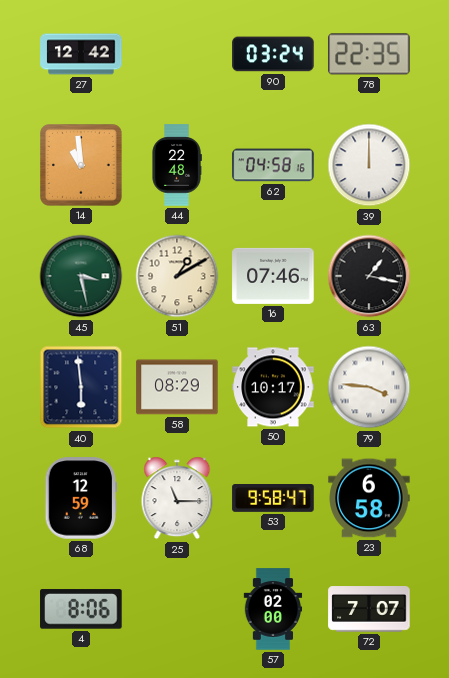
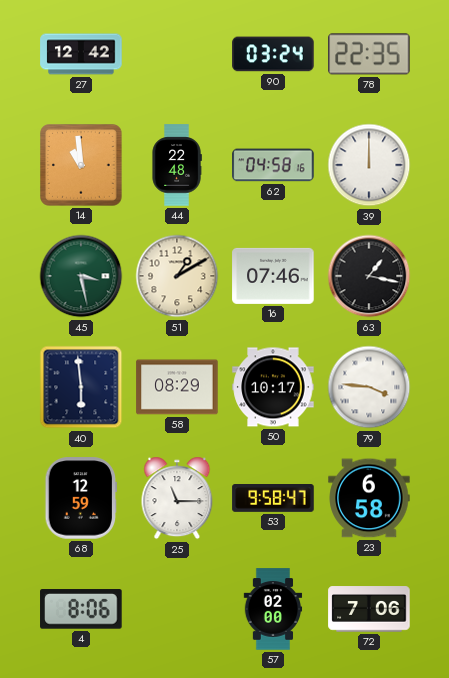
72: 7:07 -> 7:06 (369, 609)
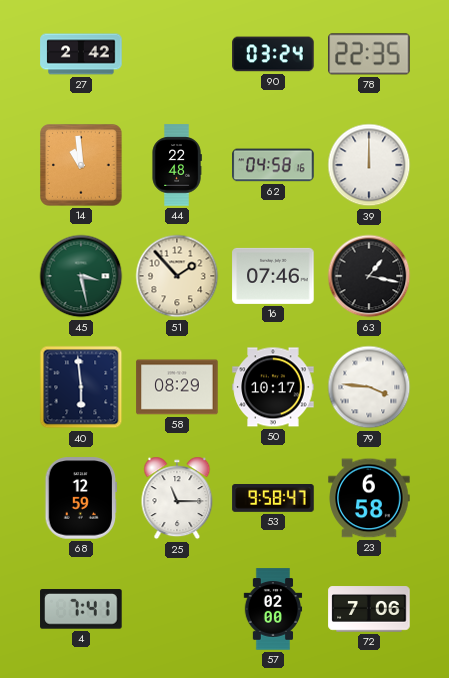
27: 12:42 -> 2:42 (81, 54)
51: 1:10 -> 1:53 (177, 276)
4: 8:06 -> 7:41 (81, 609)
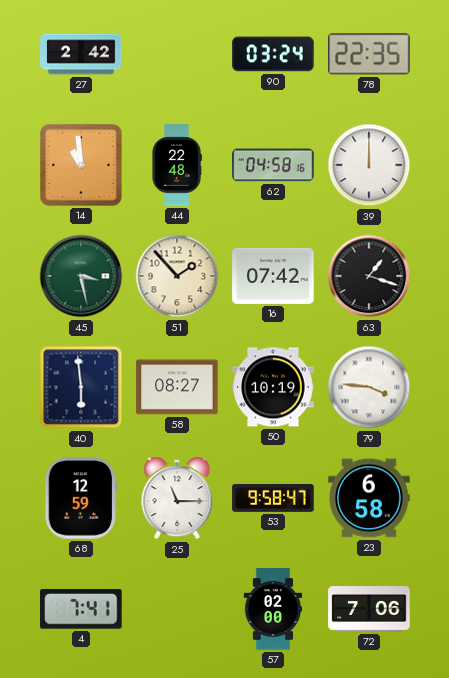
16: 07:46 -> 07:42 (273, 276)
63: 1:17 -> 1:18 (369, 276)
58: 08:29 -> 08:27 (177, 387)
50: 10:17 -> 10:19 (273, 387)
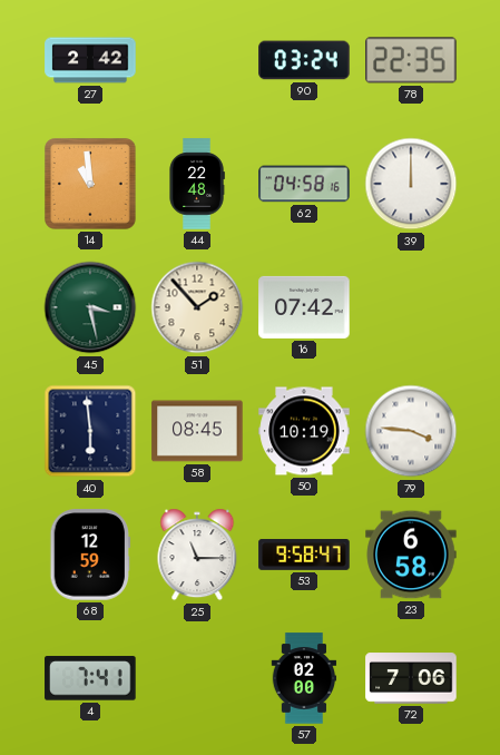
63: 1:18 -> none (369, 276)
58: 08:27 -> 08:45 (197, 431)
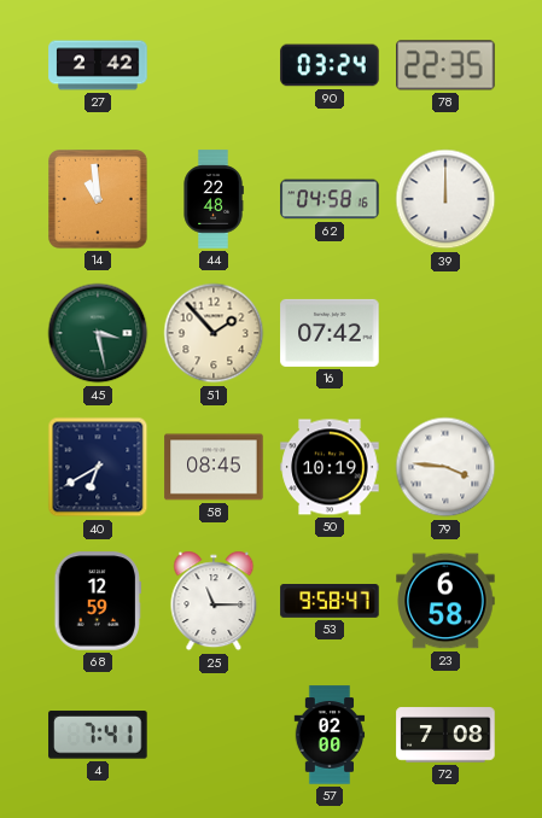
40: 5:59 -> 6:40 (98, 467)
72: 7:06 -> 7:08 (445, 735)
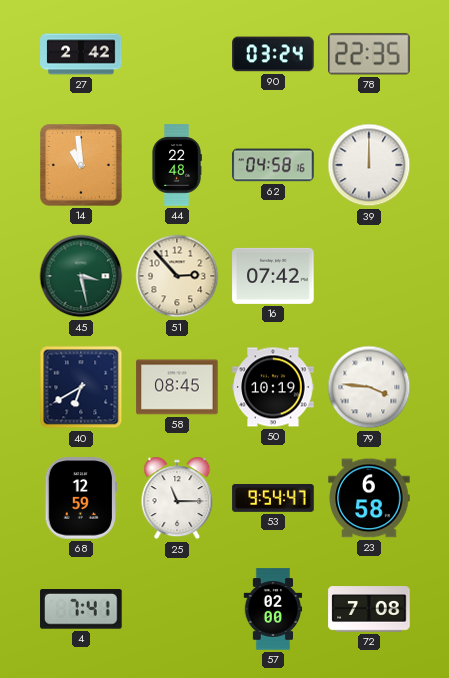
51: 1:53 -> 2:53 (177, 276)
53: 9:58 -> 9:54 (273, 499)
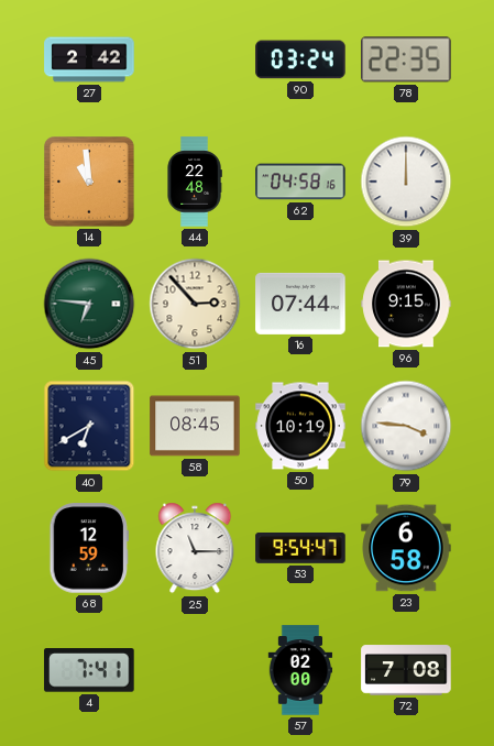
45: 3:28 -> 6:46 (89, 304)
16: 07:42 -> 07:44 (300, 304)
96: none -> 9:15 (406, 304)
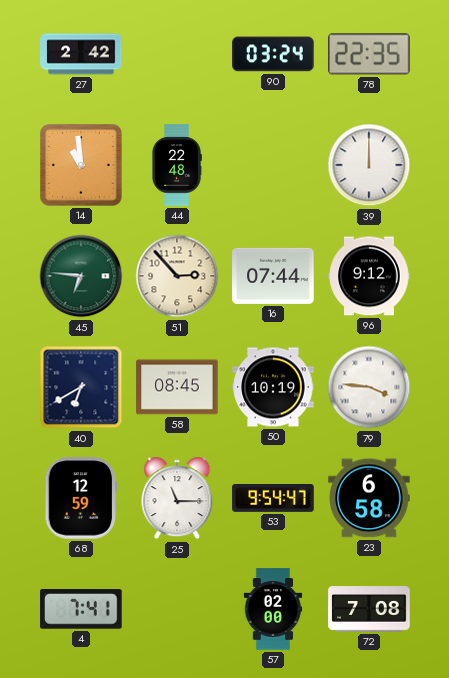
62: 04:58 -> none (300, 182)
96: 9:15 -> 9:12 (369, 276)
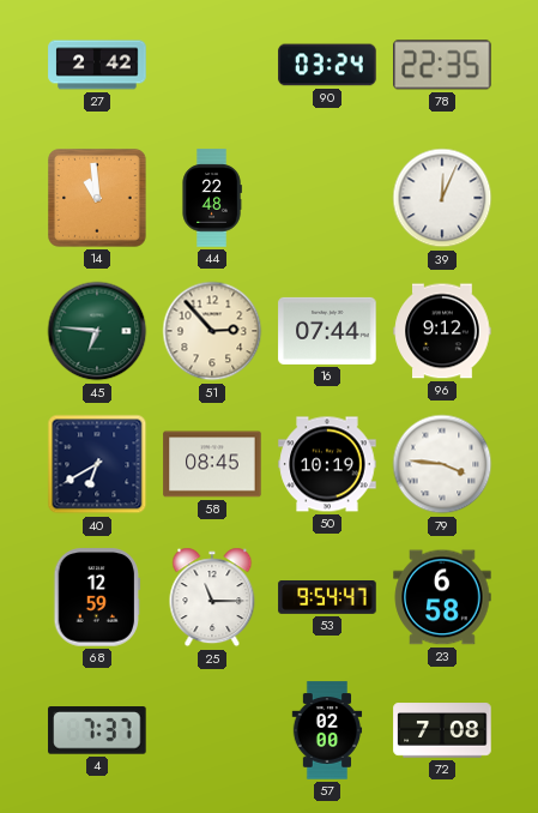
39: 12:00 -> 12:04 (442, 198)
4: 7:41 -> 7:37 (97, 730)
